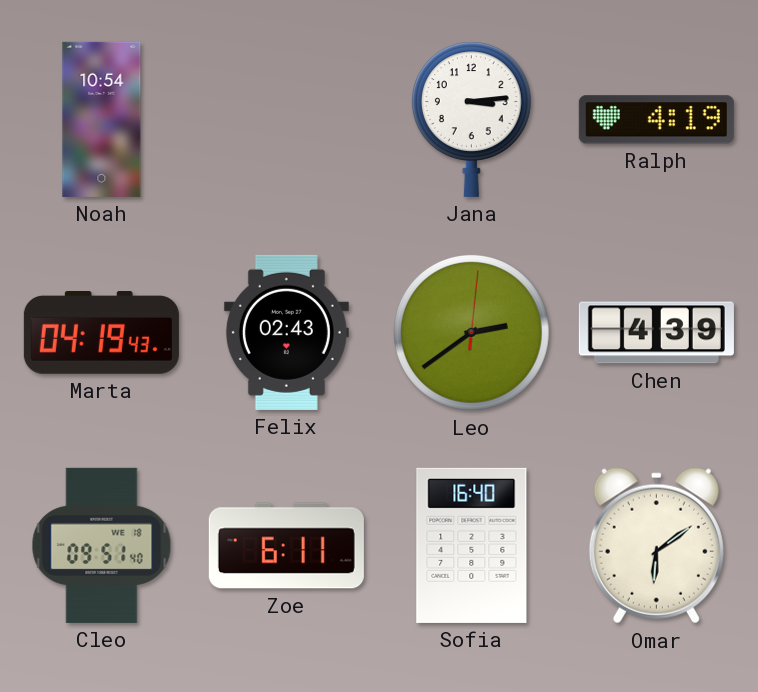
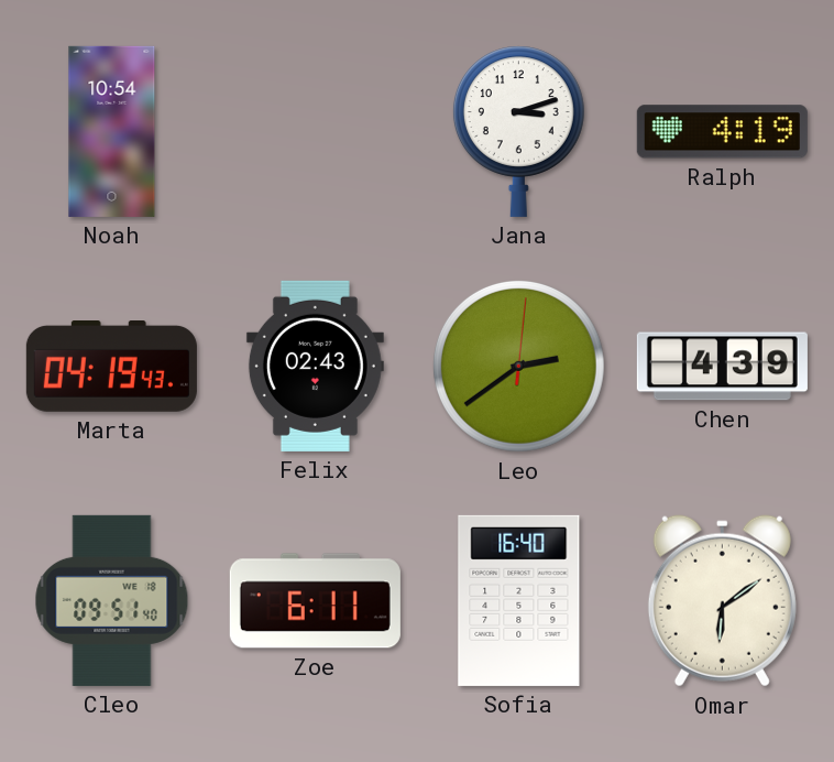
Jana: 3:14 -> 3:12 (518, 131)
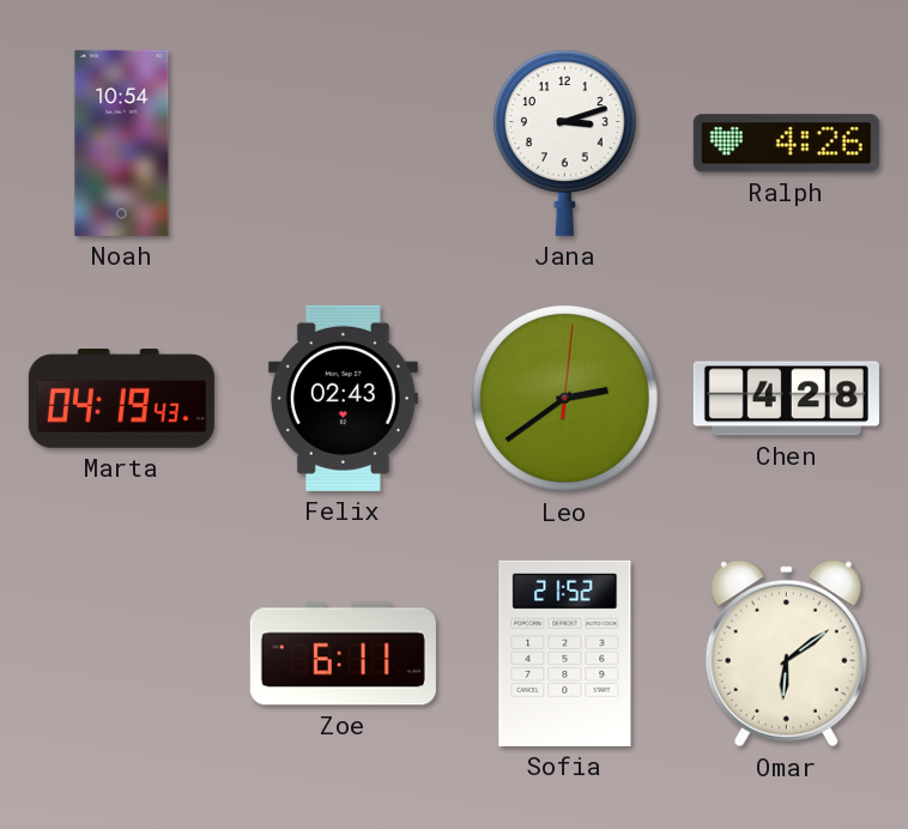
Ralph: 4:19 -> 4:26 (786, 144)
Chen: 4:39 -> 4:28 (786, 399)
Cleo: 09:51 -> none (112, 600)
Sofia: 16:40 -> 21:52 (565, 653)
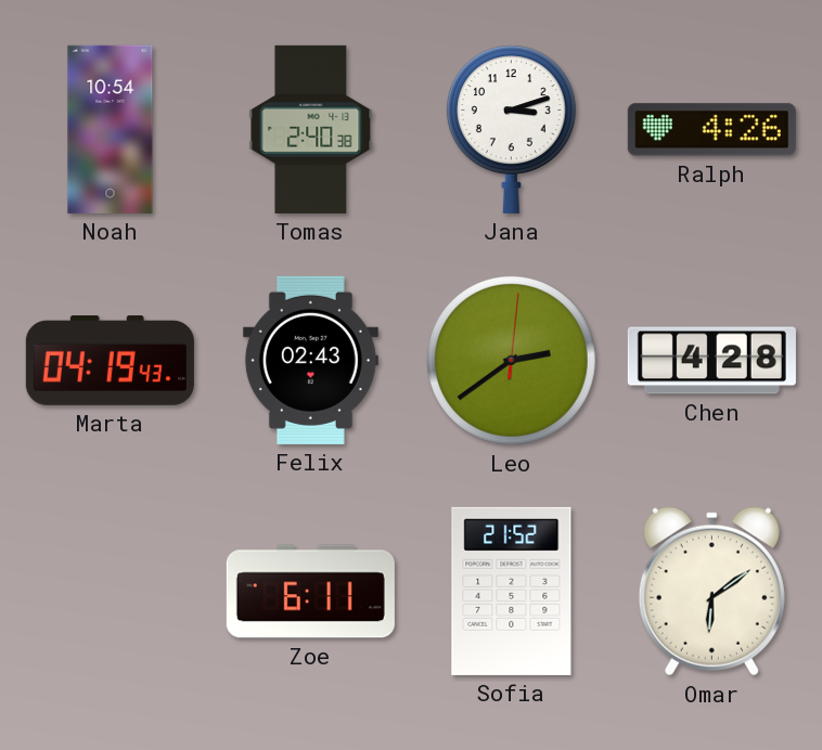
Tomas: none -> 2:40 (311, 129)
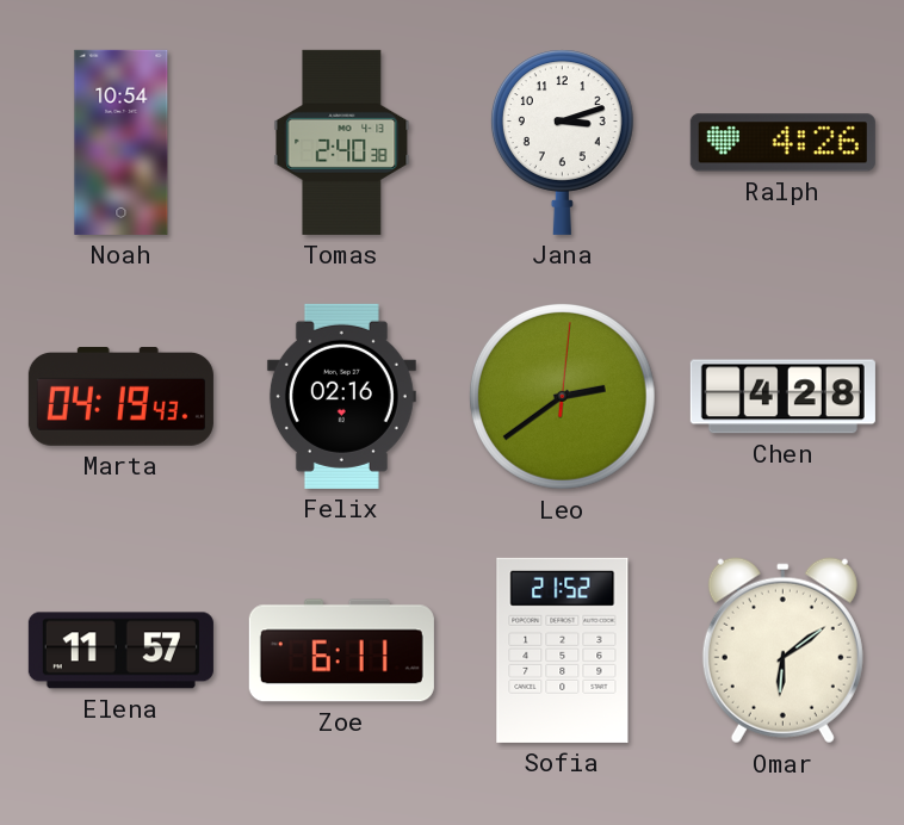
Felix: 02:43 -> 02:16 (341, 396)
Elena: none -> 11:57 (120, 651)
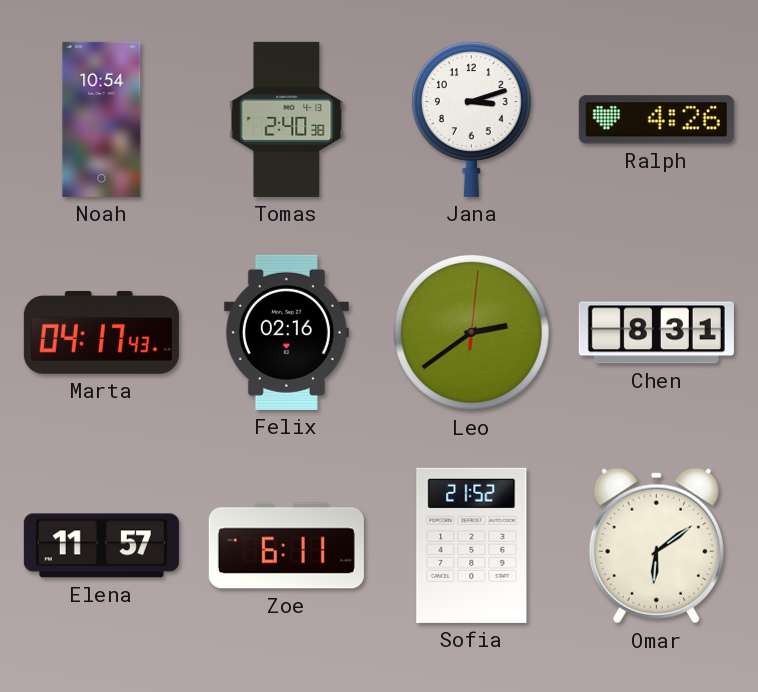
Marta: 04:19 -> 04:17 (101, 333)
Chen: 4:28 -> 8:31 (656, 333)
